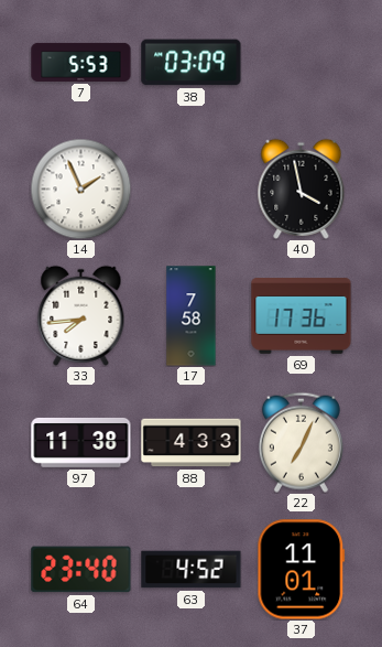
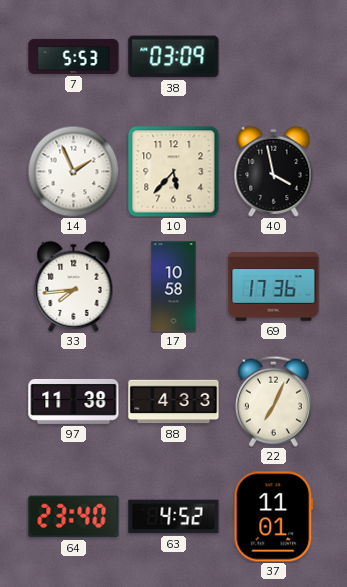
10: none -> 5:37 (174, 172)
17: 7:58 -> 10:58 (174, 287)
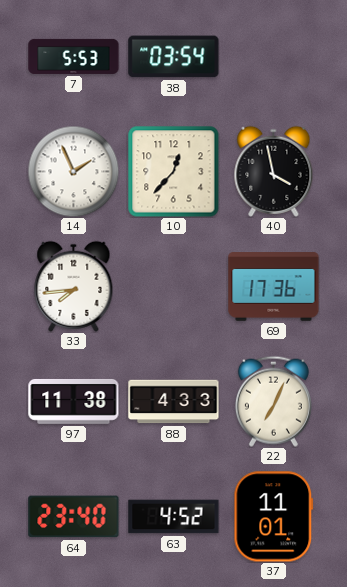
38: 03:09 -> 03:54 (174, 57)
10: 5:37 -> 12:37 (174, 172)
17: 10:58 -> none (174, 287)
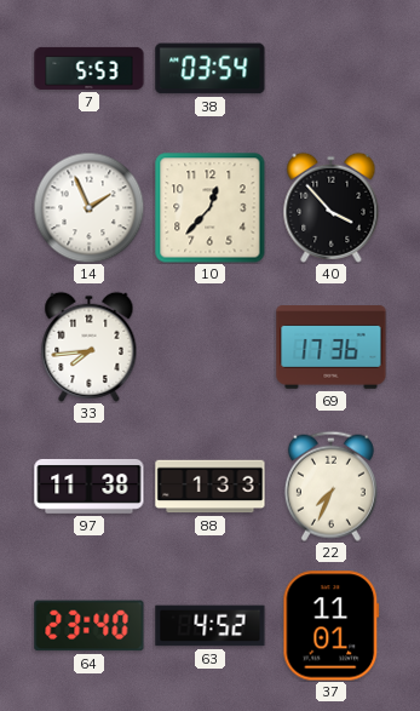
40: 3:58 -> 3:53 (332, 207)
88: 4:33 -> 1:33 (211, 487)
22: 7:04 -> 7:34 (330, 486)
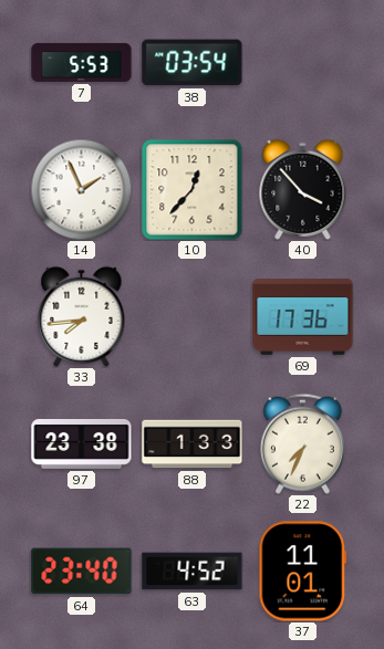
97: 11:38 -> 23:38 (82, 443)
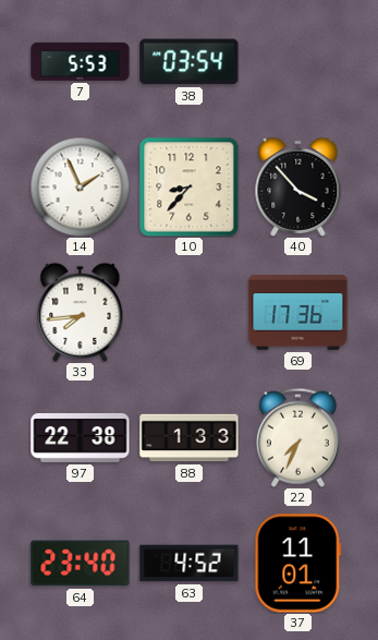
10: 12:37 -> 8:37 (190, 188)
97: 23:38 -> 22:38 (81, 437)
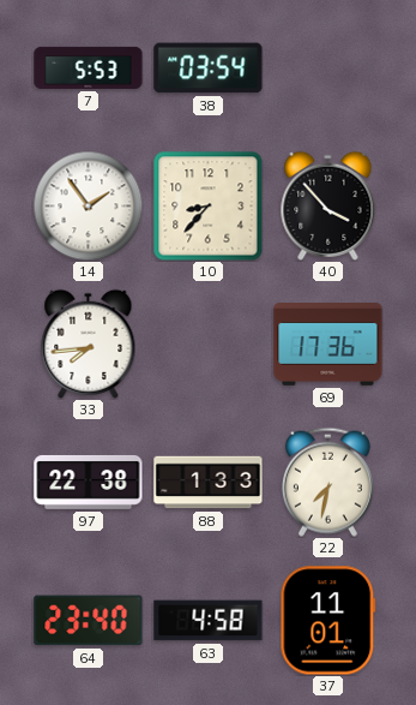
14: 1:56 -> 1:54 (88, 205)
22: 7:34 -> 7:32 (327, 482)
63: 4:52 -> 4:58 (209, 621)
